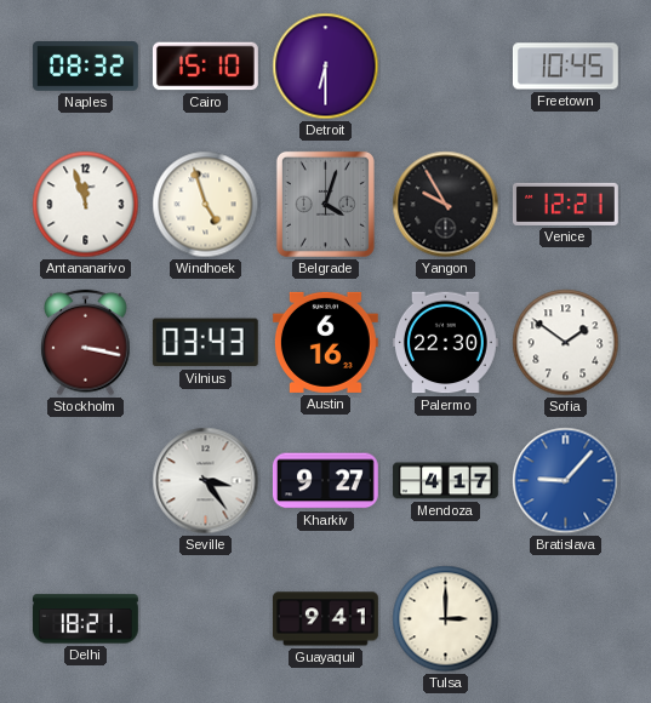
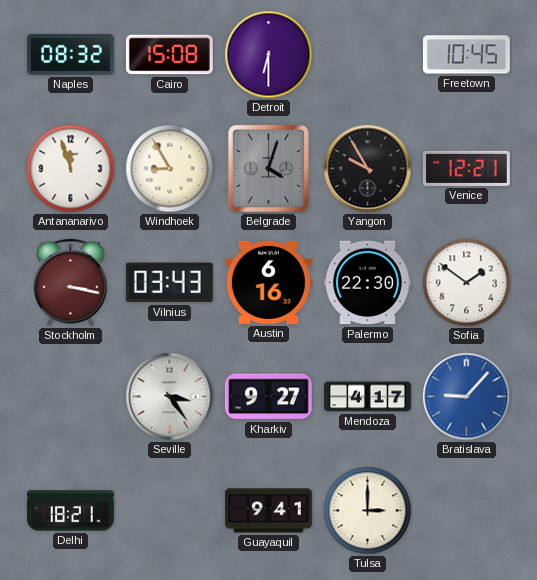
Cairo: 15:10 -> 15:08 (169, 55)
Windhoek: 4:57 -> 8:55 (170, 169)
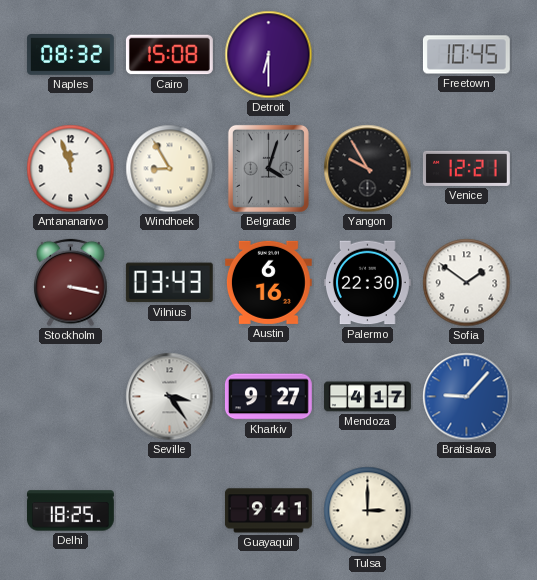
Delhi: 18:21 -> 18:25 (70, 511)
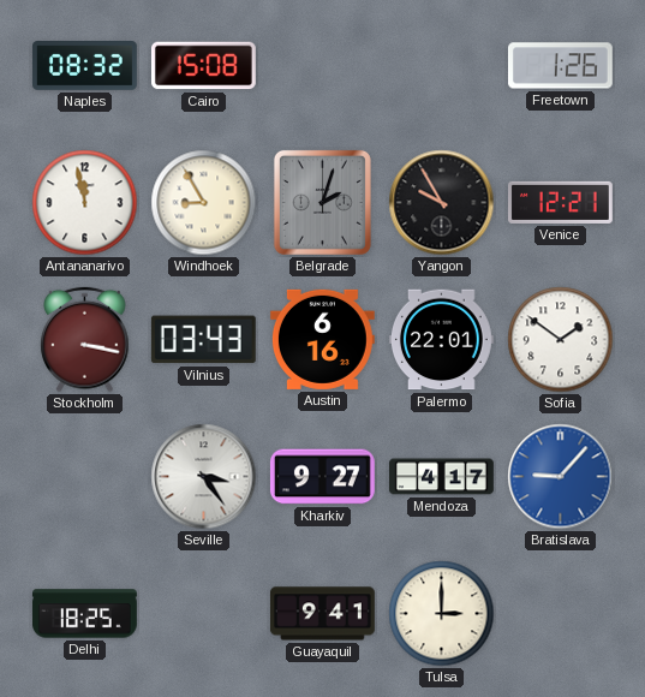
Detroit: 6:30 -> none (269, 55)
Freetown: 10:45 -> 1:26 (560, 66)
Antananarivo: 11:57 -> 11:58 (85, 203)
Belgrade: 4:03 -> 2:03 (322, 202)
Palermo: 22:30 -> 22:01 (441, 340)
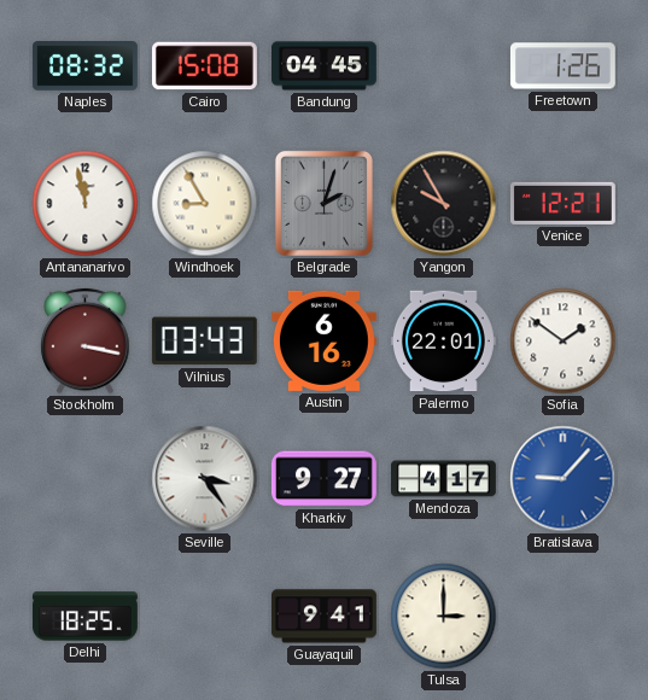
Bandung: none -> 04:45 (325, 66)
